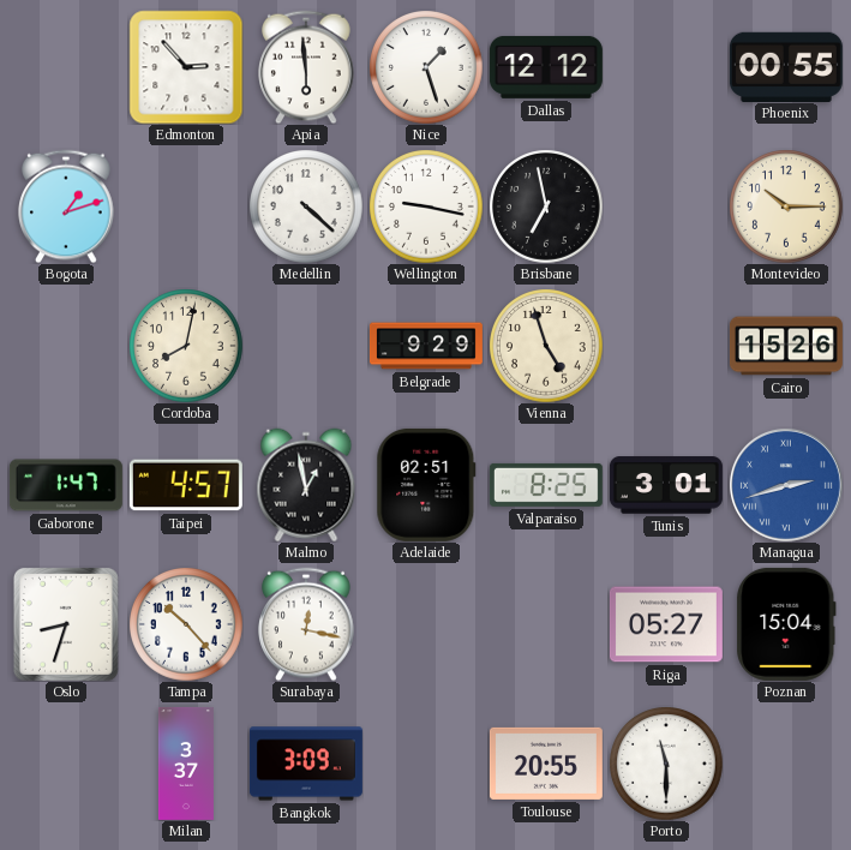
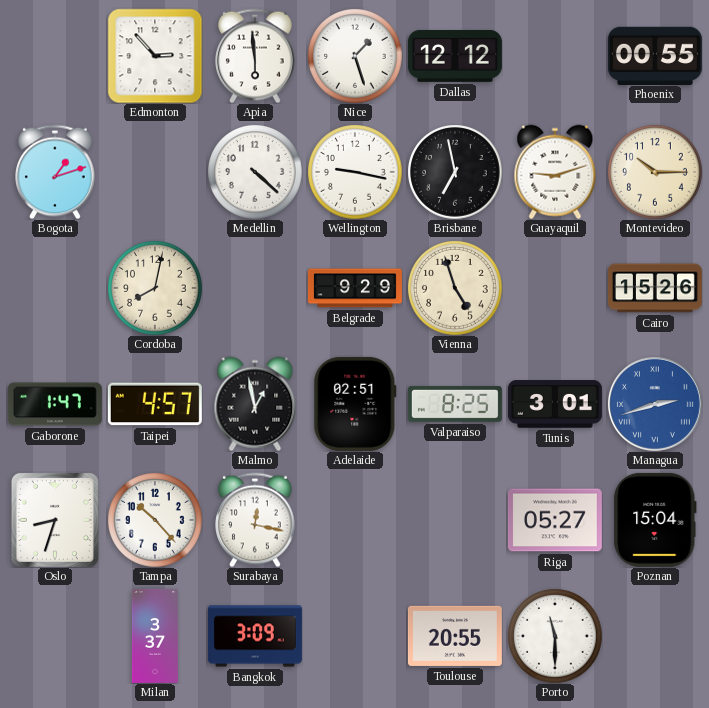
Guayaquil: none -> 9:12 (555, 172)
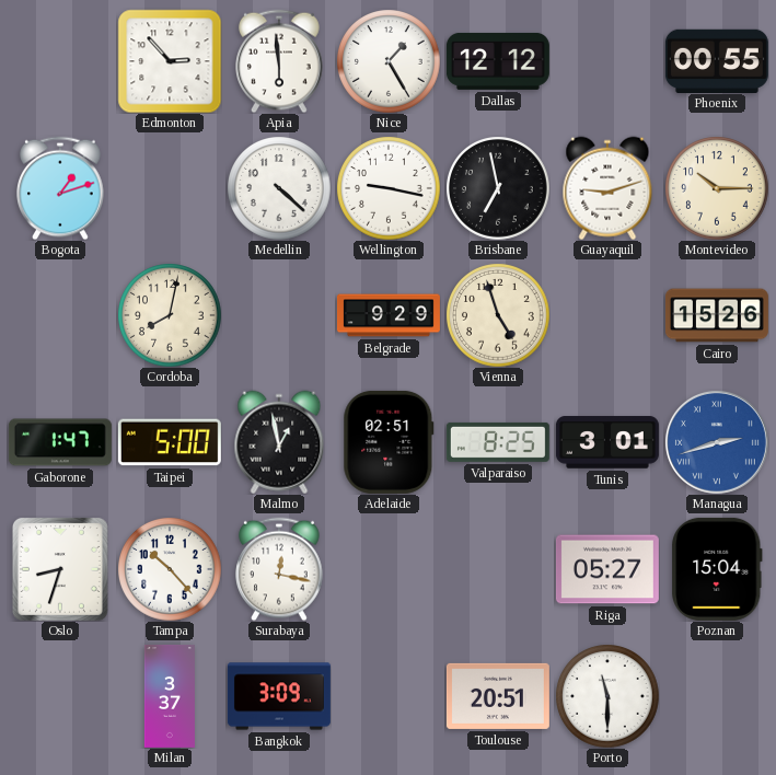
Nice: 1:27 -> 1:25 (389, 61)
Taipei: 4:57 -> 5:00 (170, 442)
Toulouse: 20:55 -> 20:51 (498, 696)
